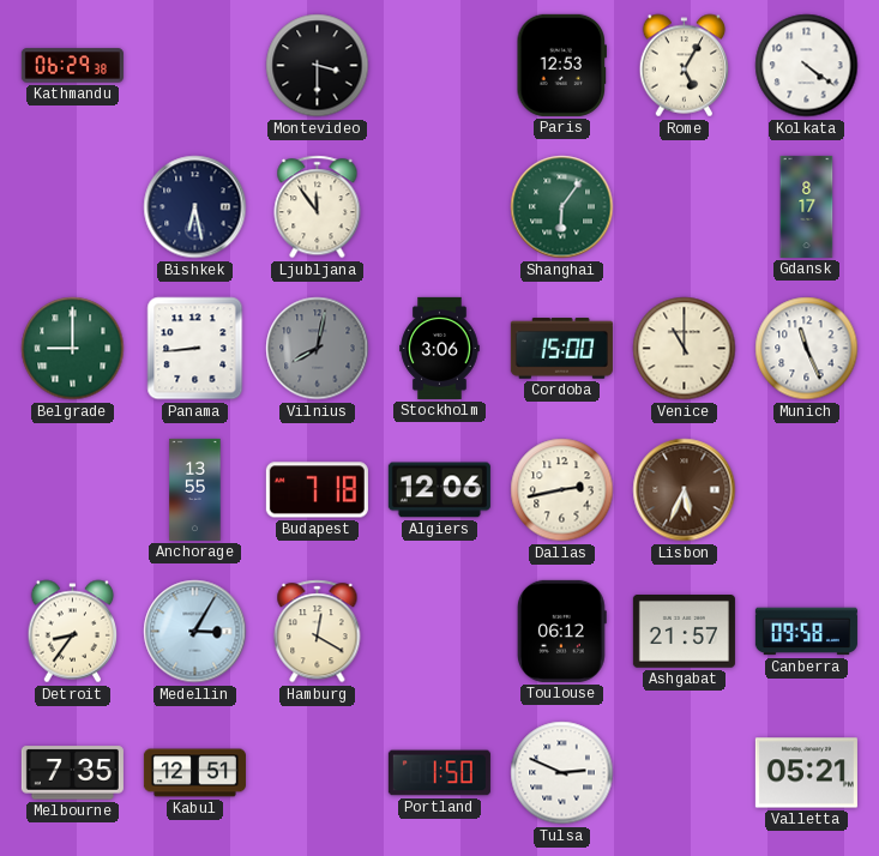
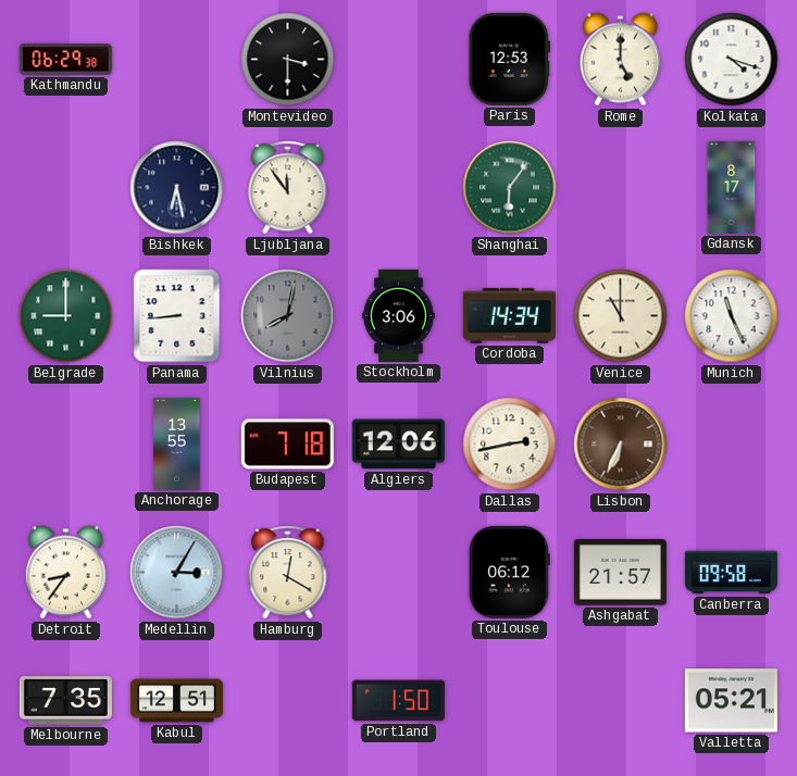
Rome: 5:05 -> 5:00 (621, 60)
Kolkata: 4:21 -> 4:18 (732, 60)
Cordoba: 15:00 -> 14:34 (509, 316)
Lisbon: 5:34 -> 6:34 (621, 445)
Tulsa: 2:49 -> none (562, 773)
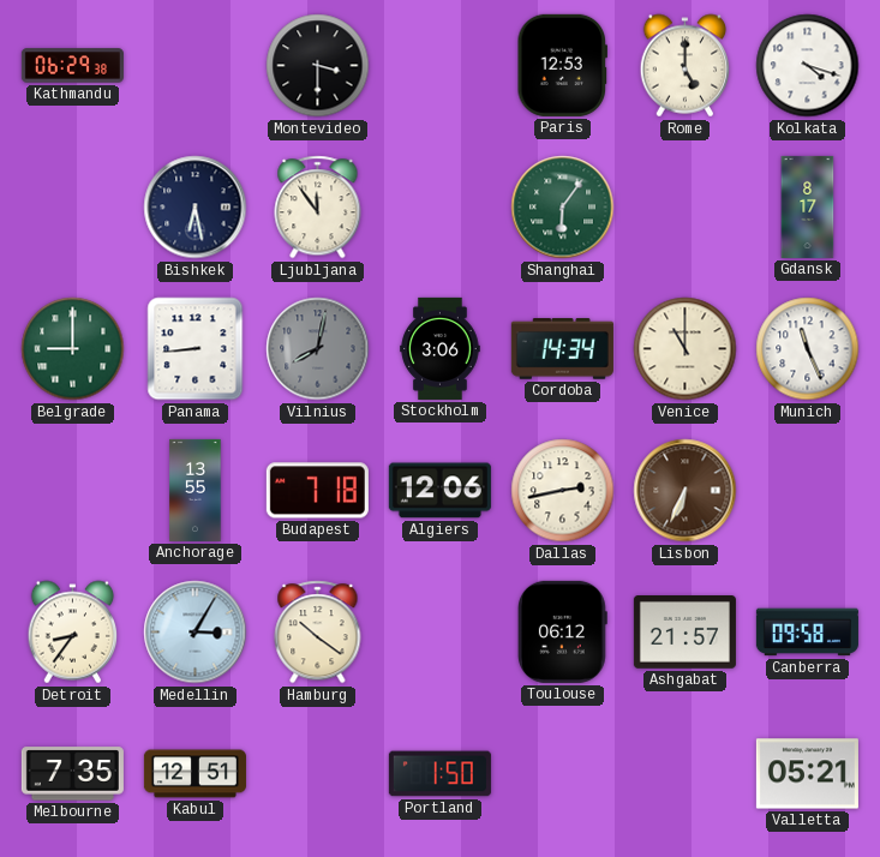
Hamburg: 12:20 -> 10:21 (318, 633)
